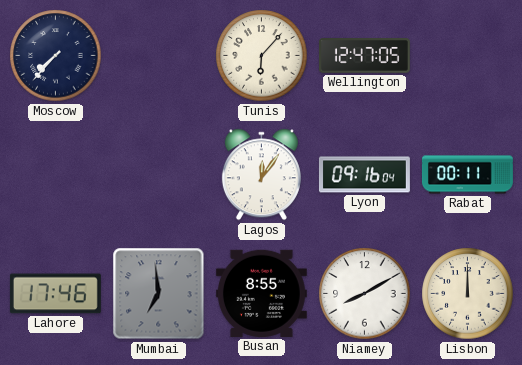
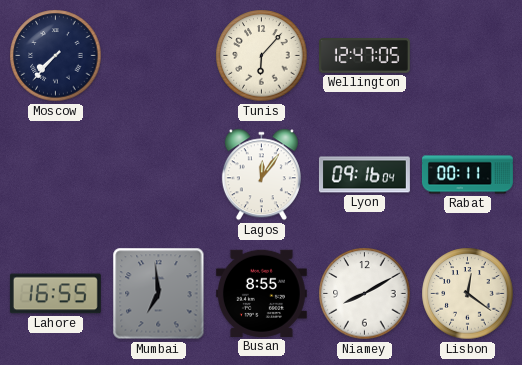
Lahore: 17:46 -> 16:55 (55, 294)
Lisbon: 12:00 -> 12:21 (468, 294)
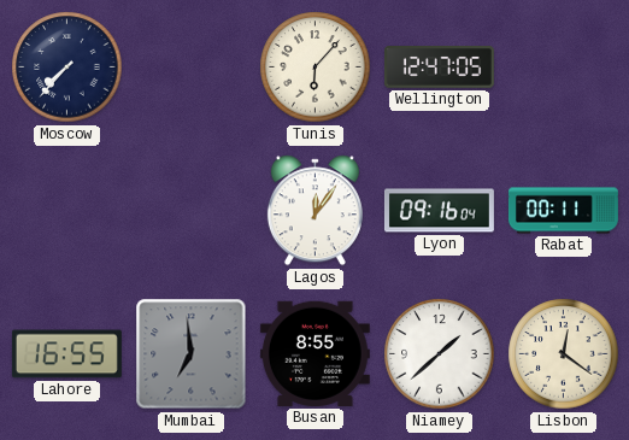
Niamey: 8:10 -> 1:38 (440, 354)
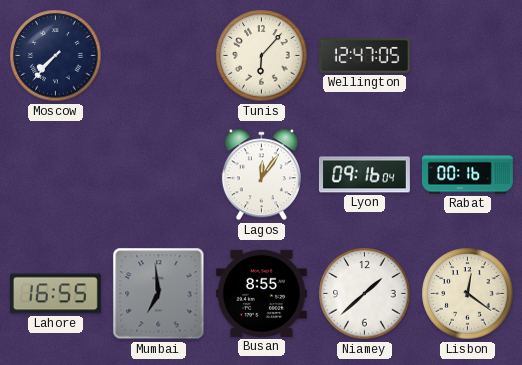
Rabat: 00:11 -> 00:16 (467, 175)
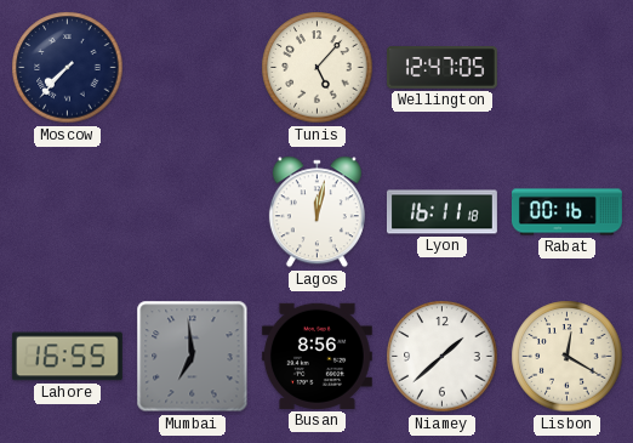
Tunis: 6:07 -> 5:07 (318, 68)
Lagos: 12:06 -> 12:02 (316, 212)
Lyon: 09:16 -> 16:11 (441, 212)
Busan: 8:55 -> 8:56 (316, 356)
Lisbon: 12:21 -> 12:20 (568, 357)
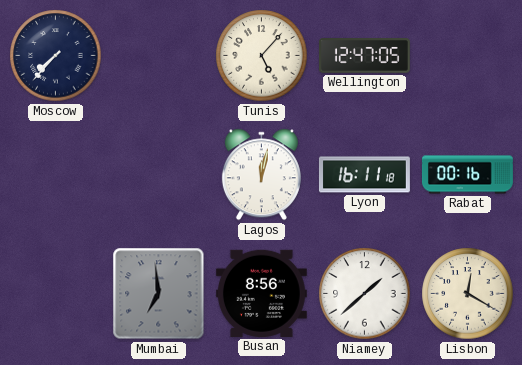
Lahore: 16:55 -> none (67, 357)
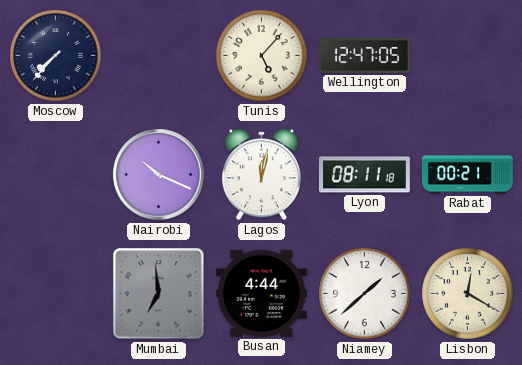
Nairobi: none -> 10:19 (159, 175)
Lyon: 16:11 -> 08:11 (364, 175)
Rabat: 00:16 -> 00:21 (467, 175)
Busan: 8:56 -> 4:44 (261, 293)
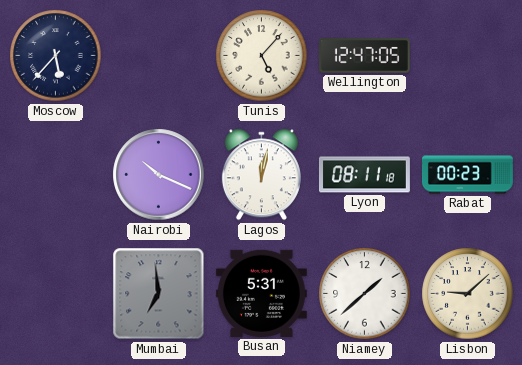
Moscow: 7:37 -> 5:37 (56, 56)
Rabat: 00:21 -> 00:23 (467, 175)
Busan: 4:44 -> 5:31 (261, 293)
Lisbon: 12:20 -> 9:08 (468, 294)
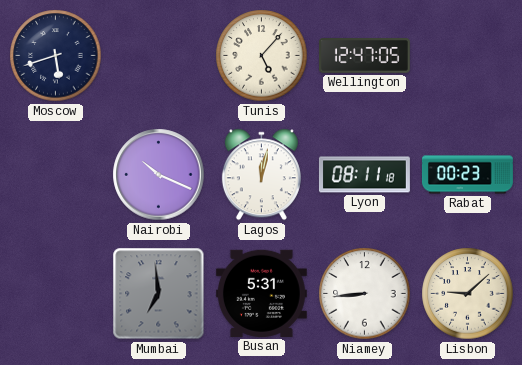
Moscow: 5:37 -> 5:42 (56, 56)
Niamey: 1:38 -> 8:44 (365, 294)
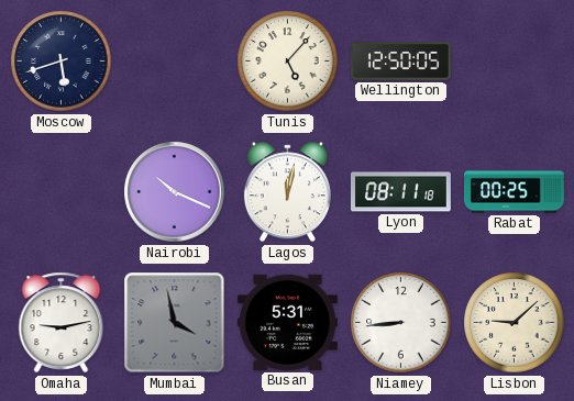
Wellington: 12:47 -> 12:50 (400, 62)
Rabat: 00:23 -> 00:25 (514, 192)
Omaha: none -> 9:13 (62, 323)
Mumbai: 6:59 -> 3:58 (175, 323)
